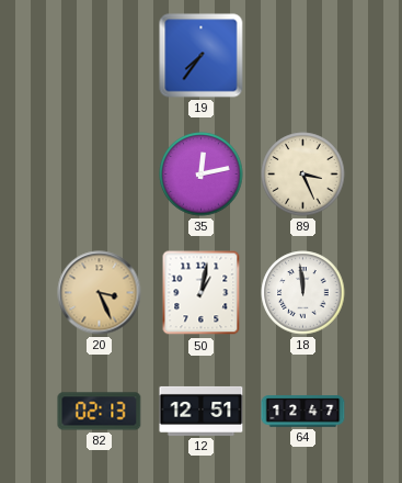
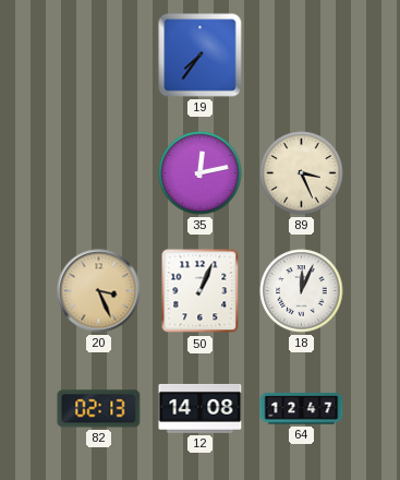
50: 1:02 -> 1:04 (201, 291)
18: 11:59 -> 12:04 (302, 291)
12: 12:51 -> 14:08 (201, 408)
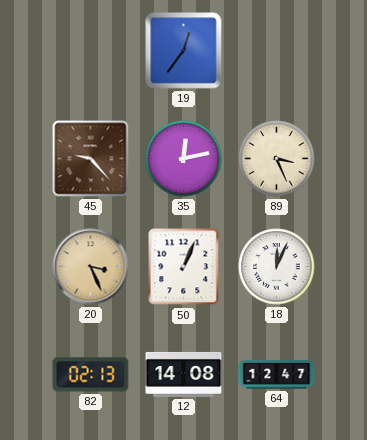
19: 7:36 -> 12:36 (184, 51)
45: none -> 9:23 (91, 159)
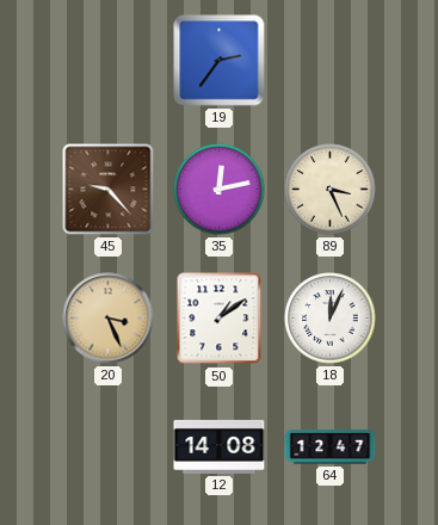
19: 12:36 -> 2:36 (220, 61)
50: 1:04 -> 1:09 (220, 319)
82: 02:13 -> none (91, 375)
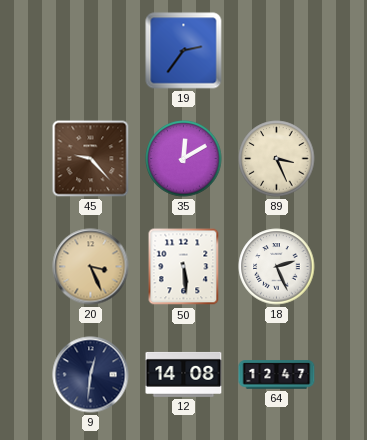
35: 12:13 -> 12:10 (184, 159)
50: 1:09 -> 5:29 (184, 267)
18: 12:04 -> 2:26 (277, 267)
9: none -> 12:31 (91, 375)
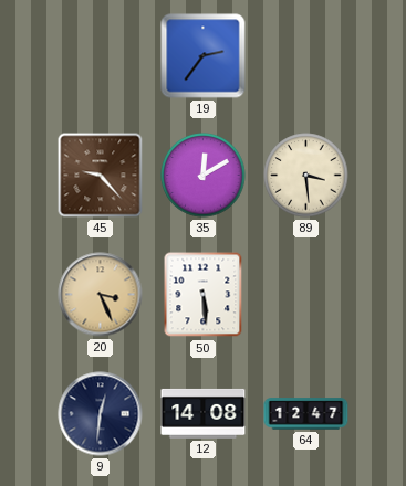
89: 3:26 -> 3:29 (306, 176)
18: 2:26 -> none (277, 267)
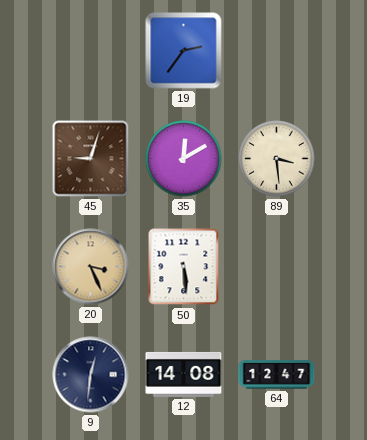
45: 9:23 -> 9:03 (91, 159)
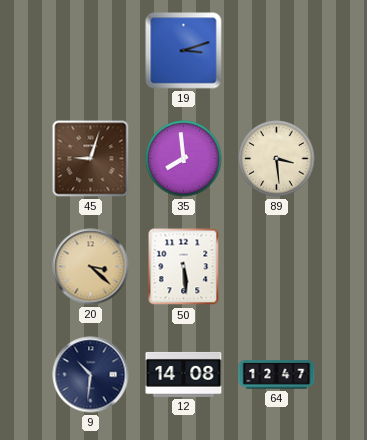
19: 2:36 -> 3:12 (184, 51)
35: 12:10 -> 7:59 (184, 159)
20: 3:26 -> 3:22 (91, 267)
9: 12:31 -> 10:31 (91, 375)
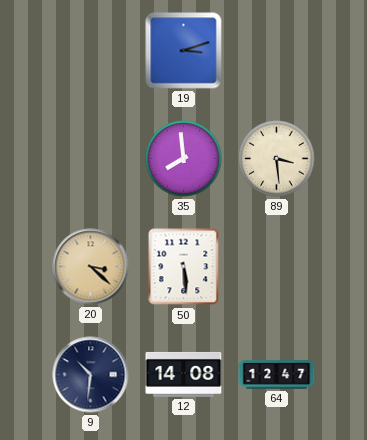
45: 9:03 -> none (91, 159)
